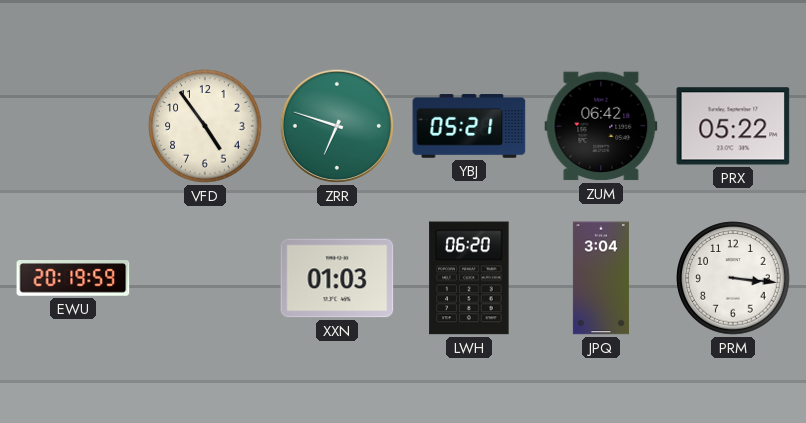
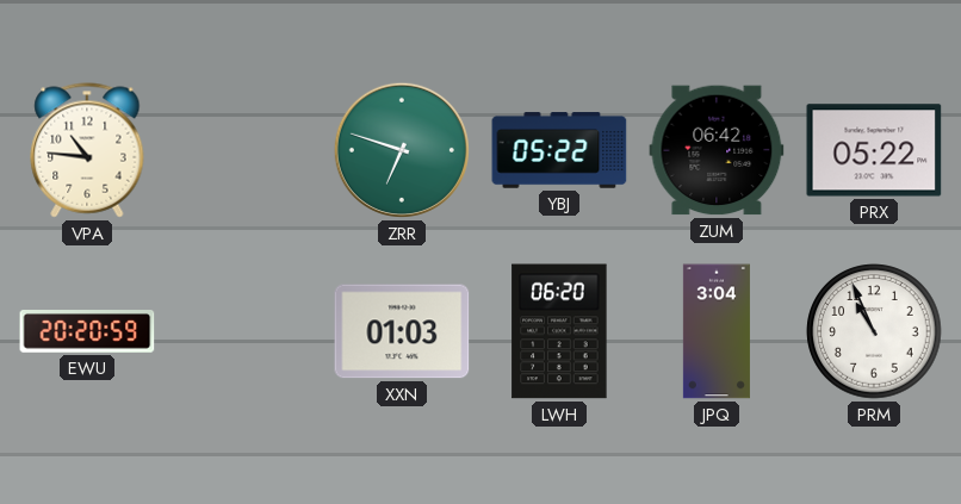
VPA: none -> 10:46 (87, 150)
VFD: 4:54 -> none (205, 126)
YBJ: 05:21 -> 05:22 (559, 150)
EWU: 20:19 -> 20:20 (87, 332)
PRM: 3:16 -> 10:56 (874, 331)
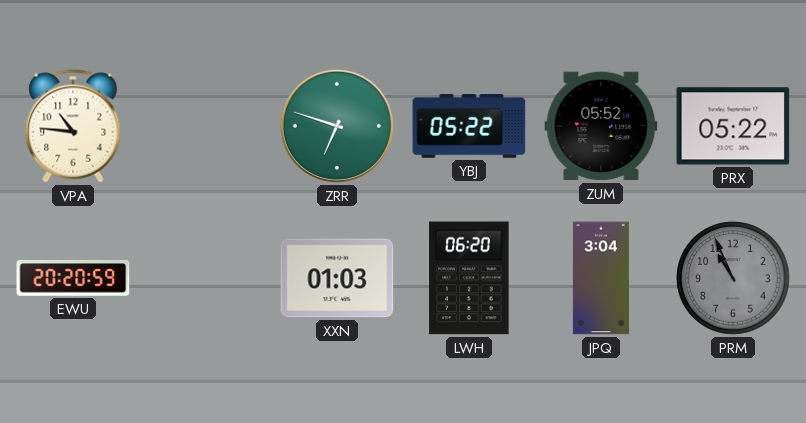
ZUM: 06:42 -> 05:52 (601, 126)
PRM dial: white -> grey (733, 278)
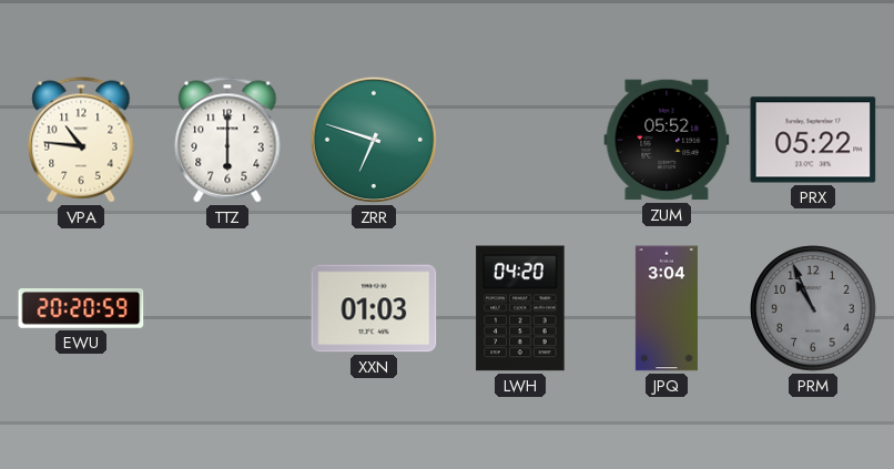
TTZ: none -> 6:00 (227, 140)
YBJ: 05:22 -> none (469, 126)
LWH: 06:20 -> 04:20 (520, 308)
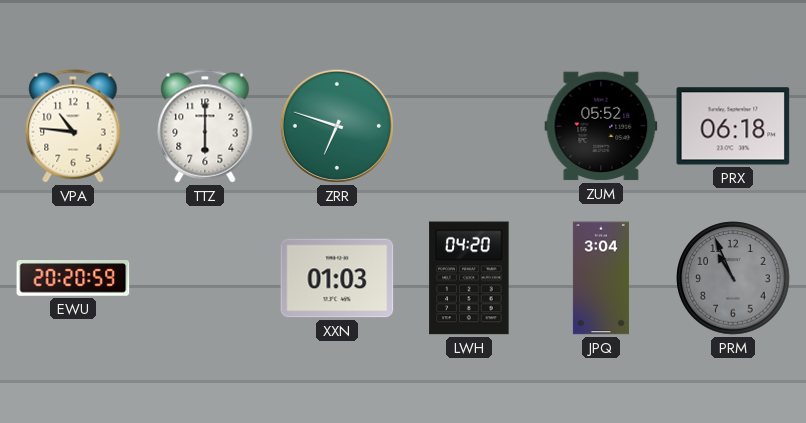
PRX: 05:22 -> 06:18 (733, 126)
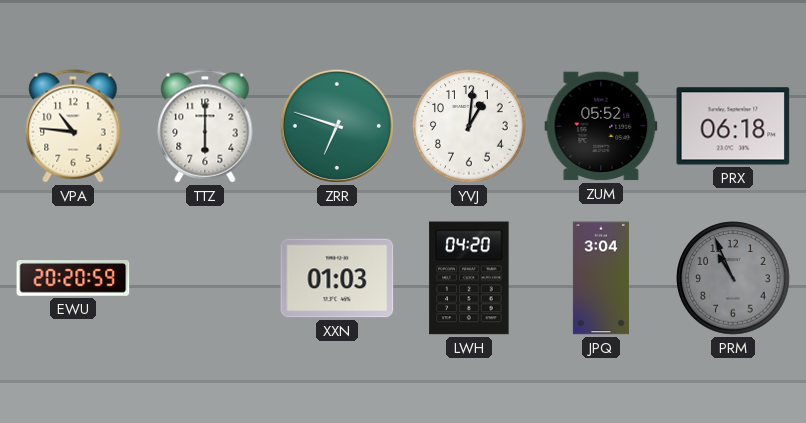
YVJ: none -> 1:01 (469, 126)
